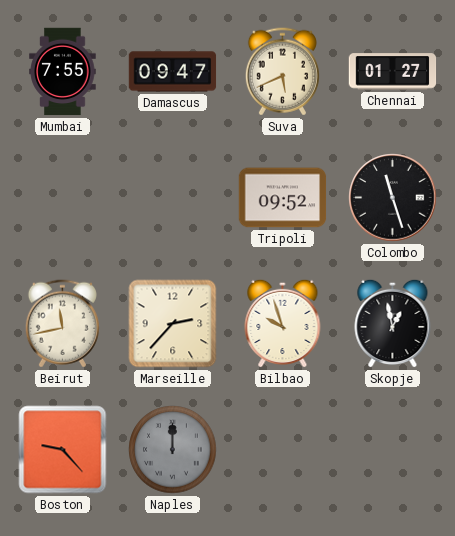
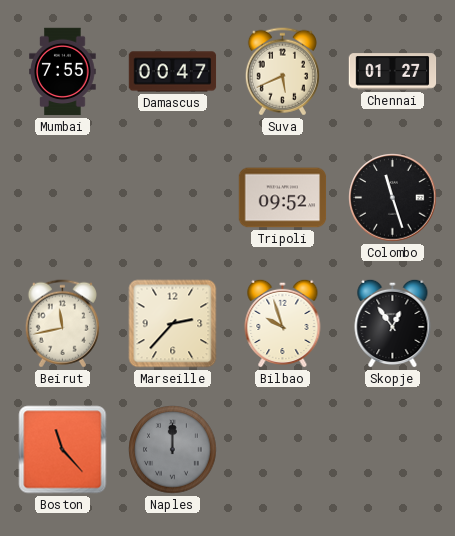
Damascus: 09:47 -> 00:47 (173, 72)
Skopje: 12:58 -> 12:54 (393, 323)
Boston: 9:23 -> 11:23 (63, 450)
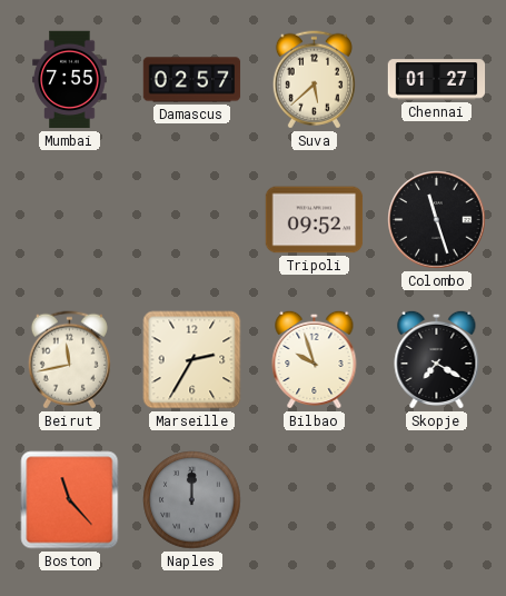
Damascus: 00:47 -> 02:57 (192, 80)
Suva: 5:41 -> 5:38 (314, 80)
Marseille: 2:37 -> 2:35 (192, 360)
Skopje: 12:54 -> 7:20 (437, 359)
